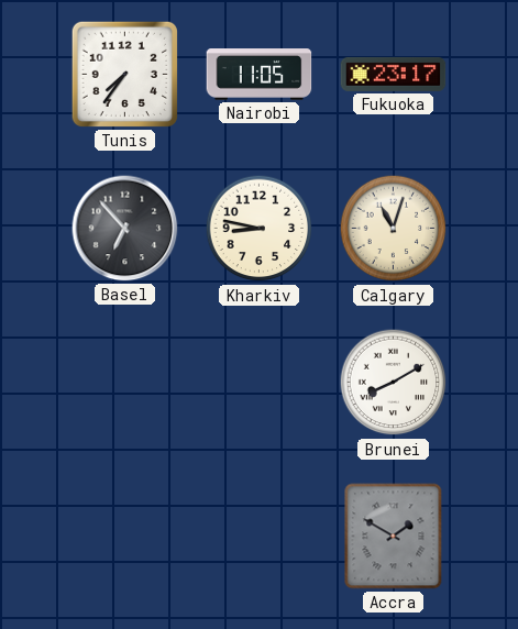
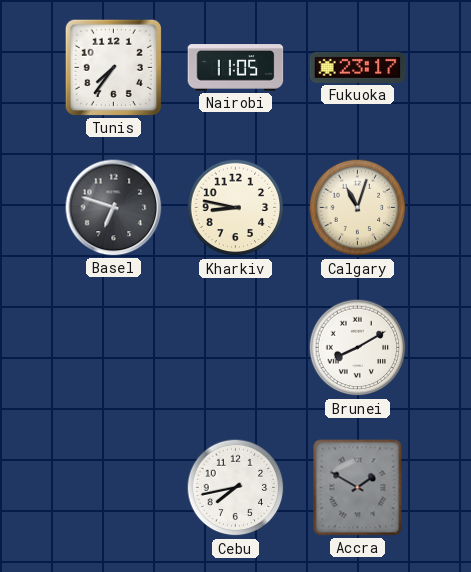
Basel: 6:53 -> 6:48 (114, 208)
Cebu: none -> 7:43 (236, 488)
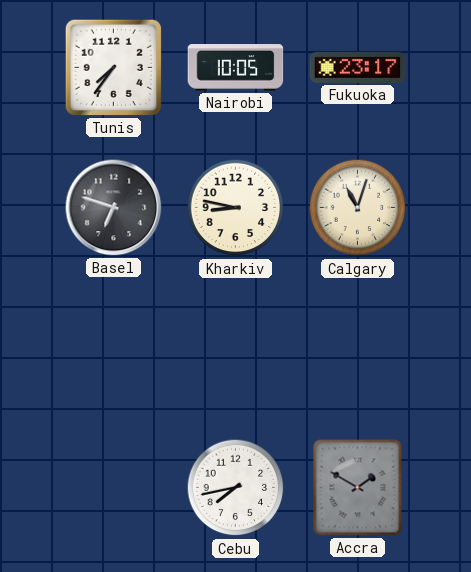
Nairobi: 11:05 -> 10:05 (236, 68)
Brunei: 8:10 -> none (358, 348)
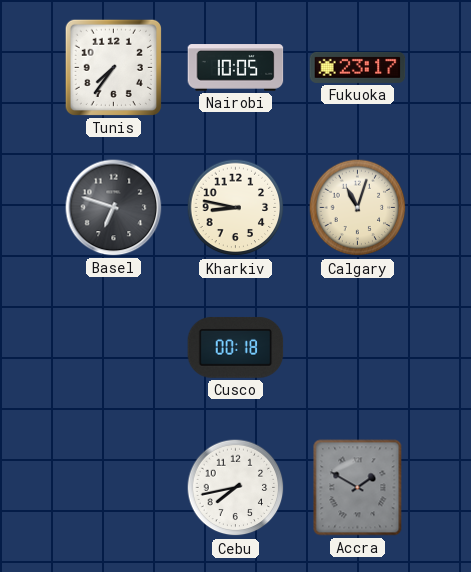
Cusco: none -> 00:18 (236, 347)
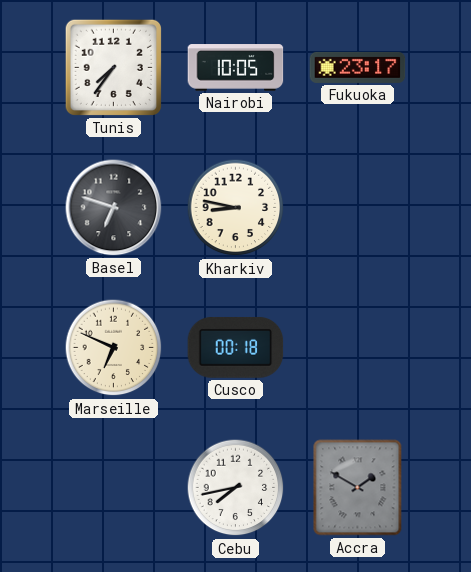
Calgary: 11:03 -> none (358, 208)
Marseille: none -> 6:49 (114, 348)
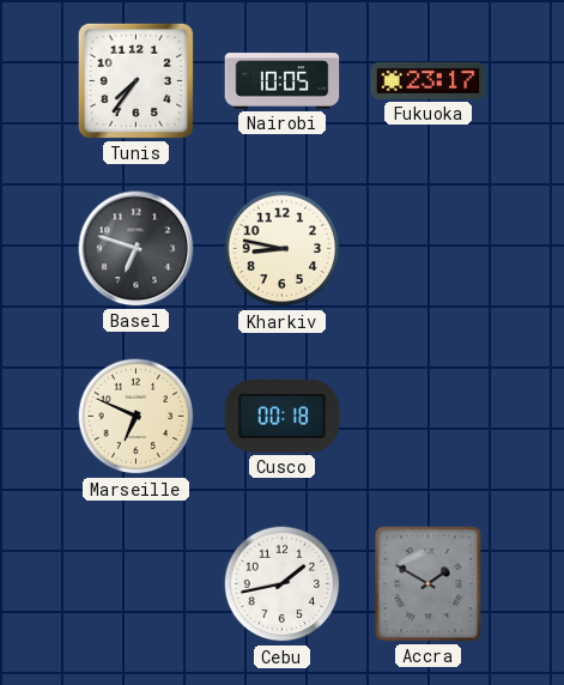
Cebu: 7:43 -> 1:43 (283, 584)
